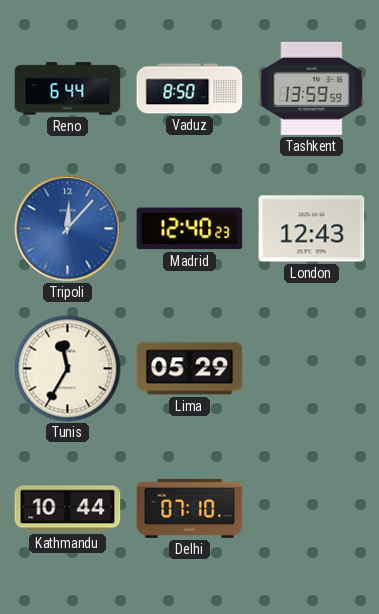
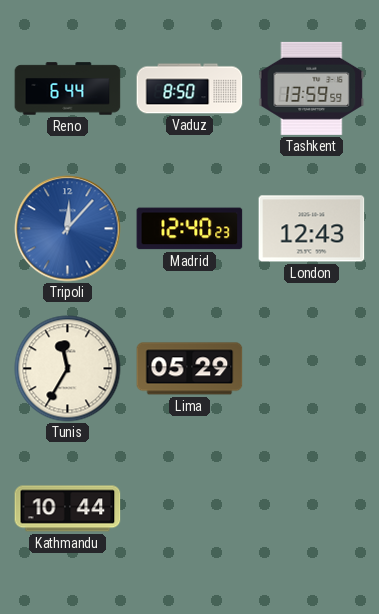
Delhi: 07:10 -> none (190, 508)
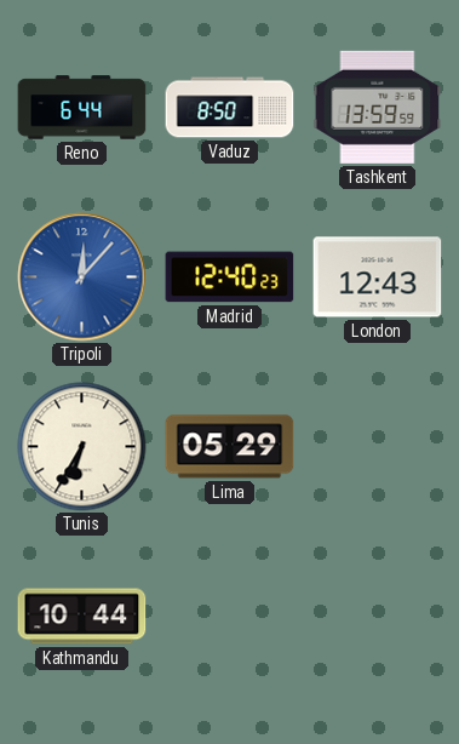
Tunis: 11:35 -> 6:35 (82, 447)
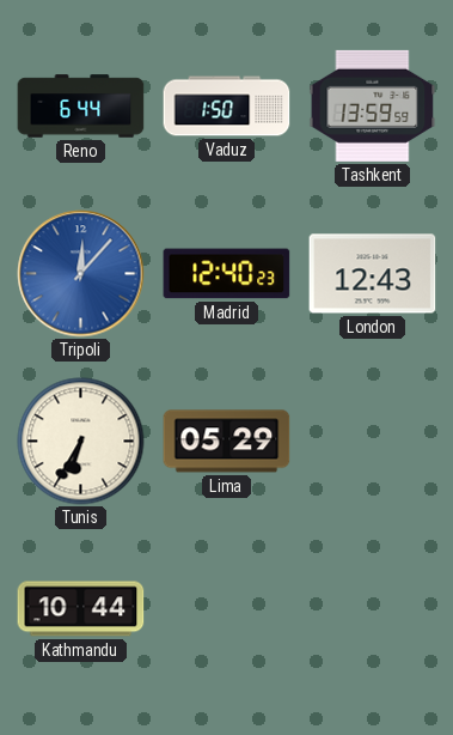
Vaduz: 8:50 -> 1:50 (227, 107)
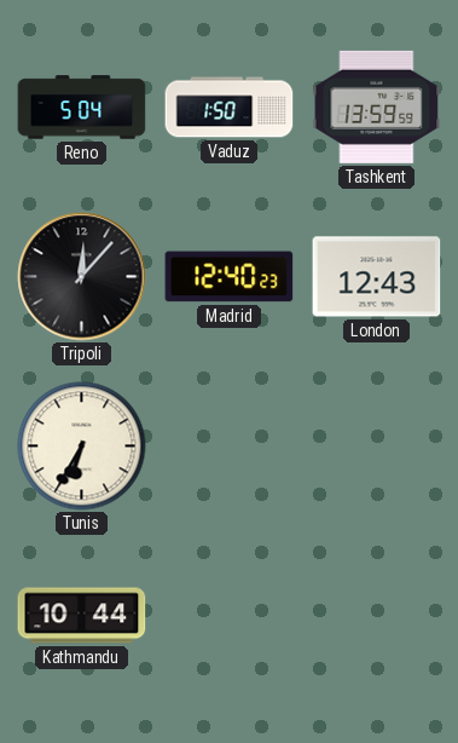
Reno: 6:44 -> 5:04 (82, 108)
Tripoli dial: blue -> black (82, 277)
Lima: 05:29 -> none (227, 442)
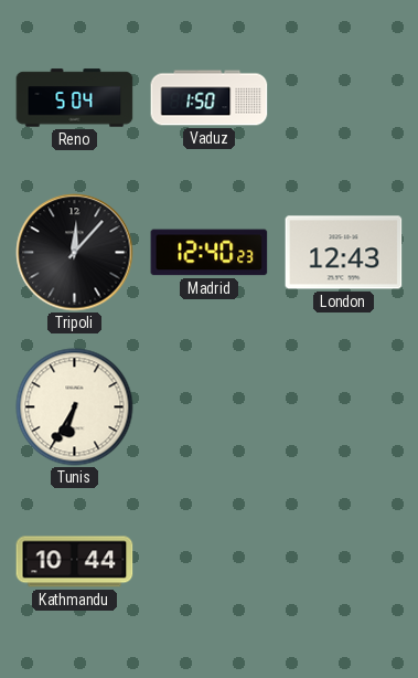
Tashkent: 13:59 -> none (377, 106)
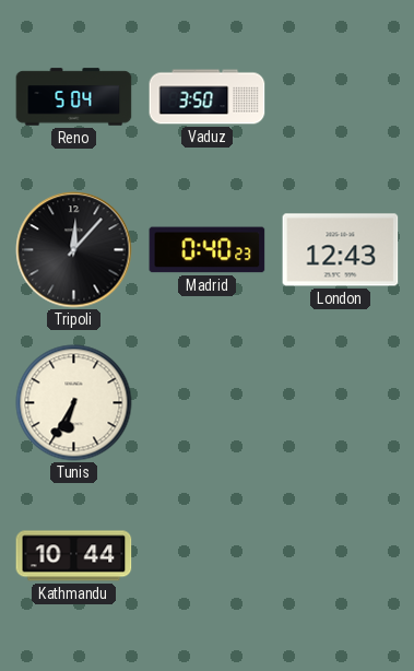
Vaduz: 1:50 -> 3:50 (208, 97)
Madrid: 12:40 -> 0:40 (208, 250)
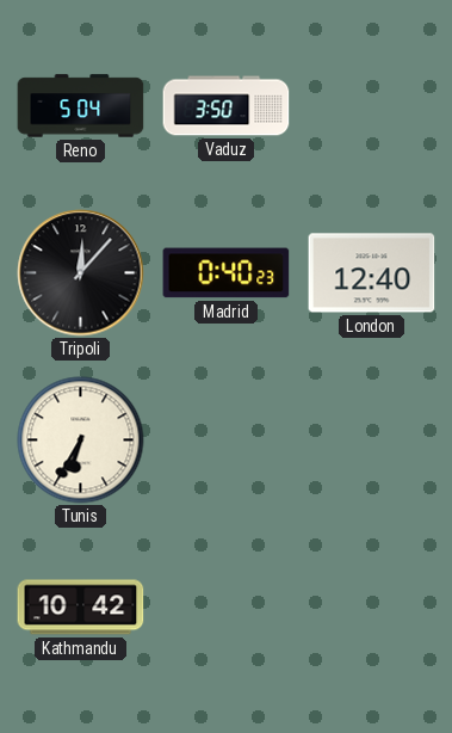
London: 12:43 -> 12:40 (372, 273)
Kathmandu: 10:44 -> 10:42 (81, 608)
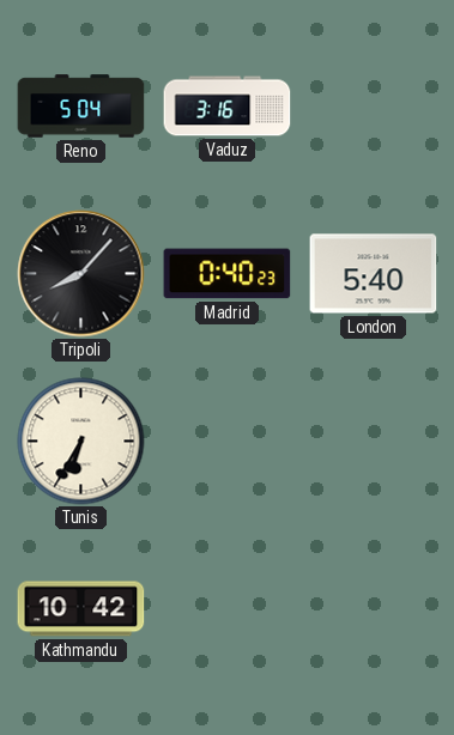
Vaduz: 3:50 -> 3:16 (228, 107)
Tripoli: 12:07 -> 8:07 (81, 274)
London: 12:40 -> 5:40 (374, 274)
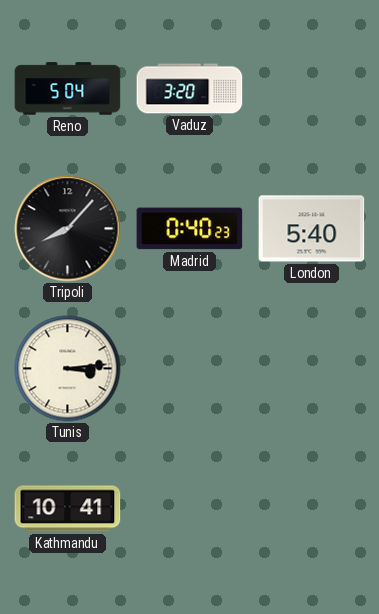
Vaduz: 3:16 -> 3:20 (190, 89)
Tunis: 6:35 -> 3:14 (68, 369)
Kathmandu: 10:42 -> 10:41 (68, 509)
